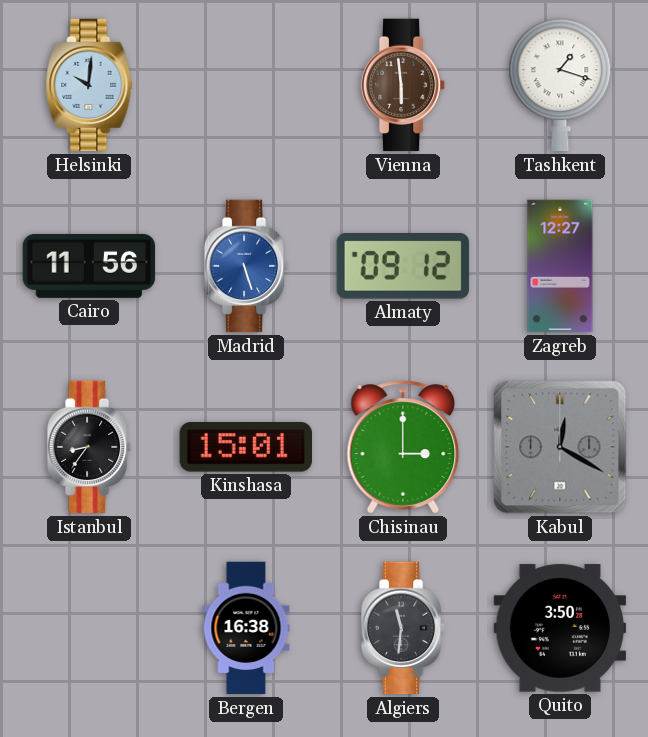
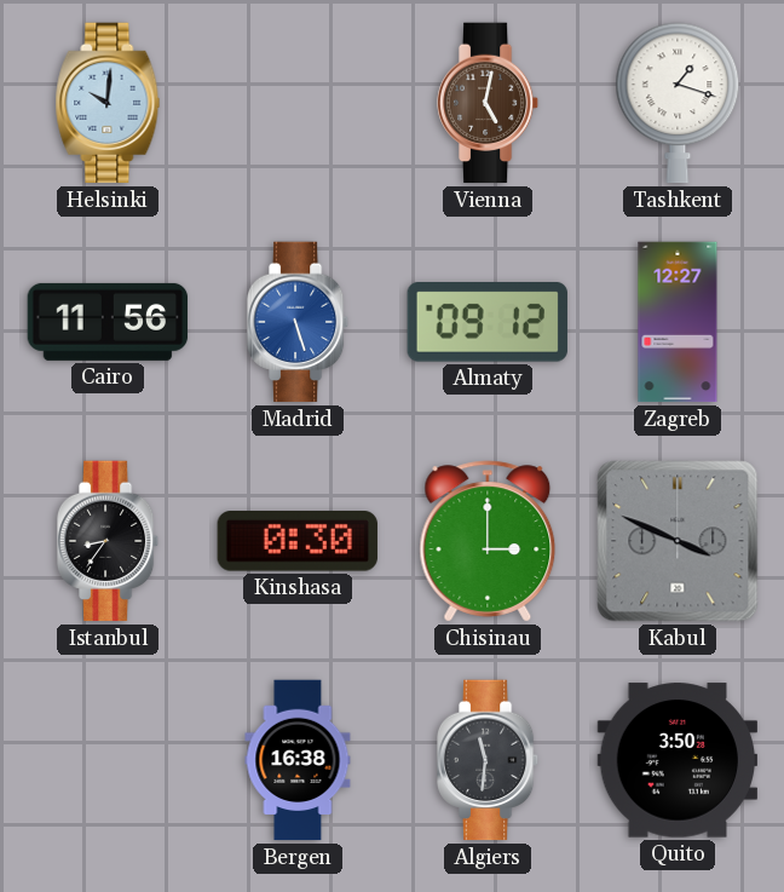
Vienna: 5:59 -> 5:02 (488, 103)
Kinshasa: 15:01 -> 0:30 (296, 541)
Kabul: 12:20 -> 3:49 (678, 541)
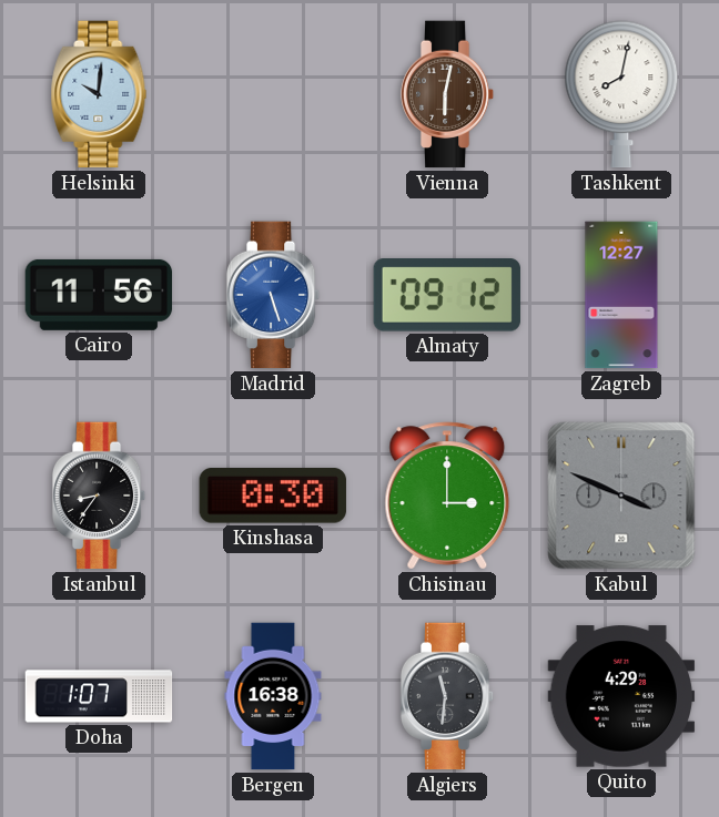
Vienna: 5:02 -> 6:02 (447, 94)
Tashkent: 1:18 -> 8:02 (621, 94)
Doha: none -> 1:07 (99, 696)
Quito: 3:50 -> 4:29 (621, 696)
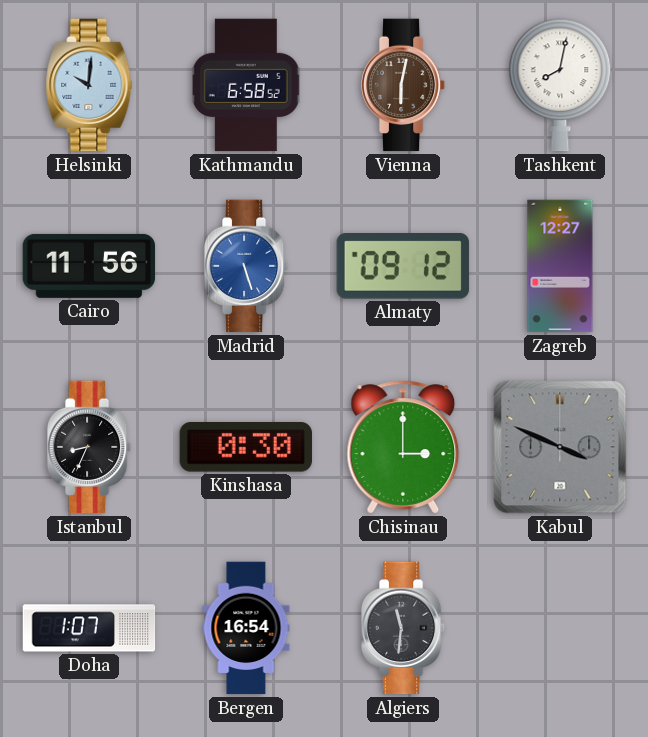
Kathmandu: none -> 6:58 (246, 85)
Istanbul: 8:36 -> 8:34 (89, 447)
Bergen: 16:38 -> 16:54 (246, 628)
Quito: 4:29 -> none (621, 696)
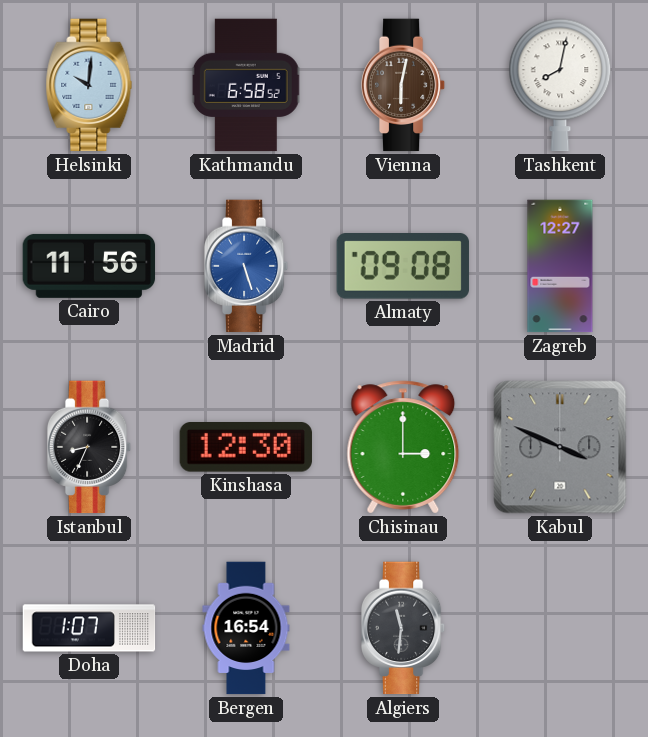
Almaty: 09:12 -> 09:08 (403, 267)
Kinshasa: 0:30 -> 12:30 (245, 447)
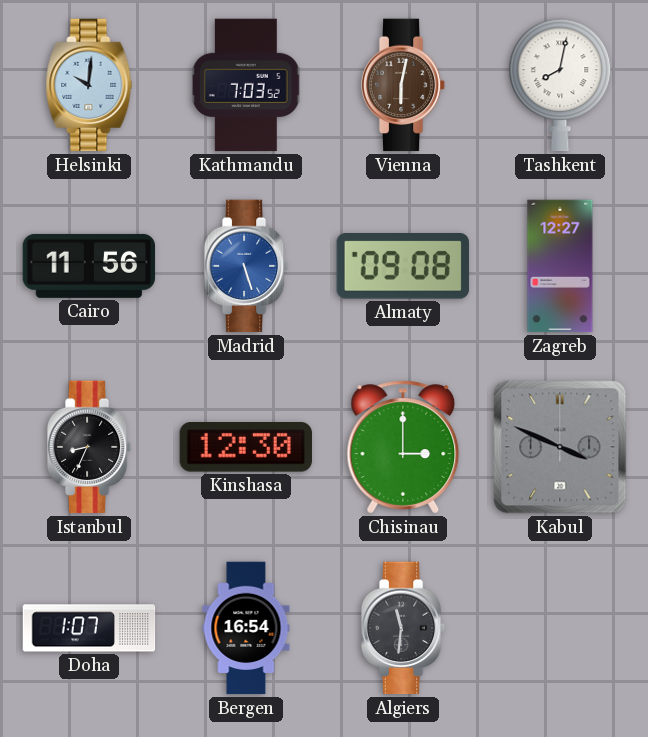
Kathmandu: 6:58 -> 7:03 (246, 85)
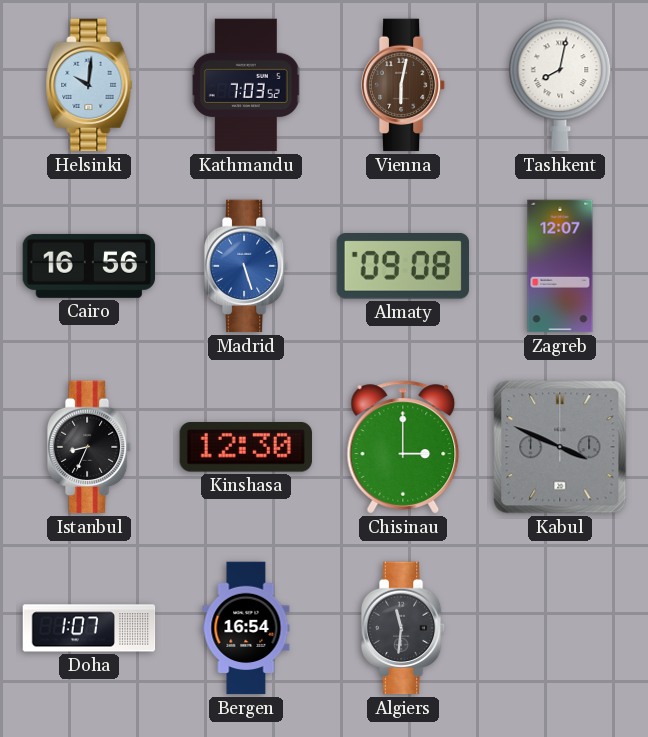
Cairo: 11:56 -> 16:56 (89, 266)
Zagreb: 12:27 -> 12:07 (560, 266)
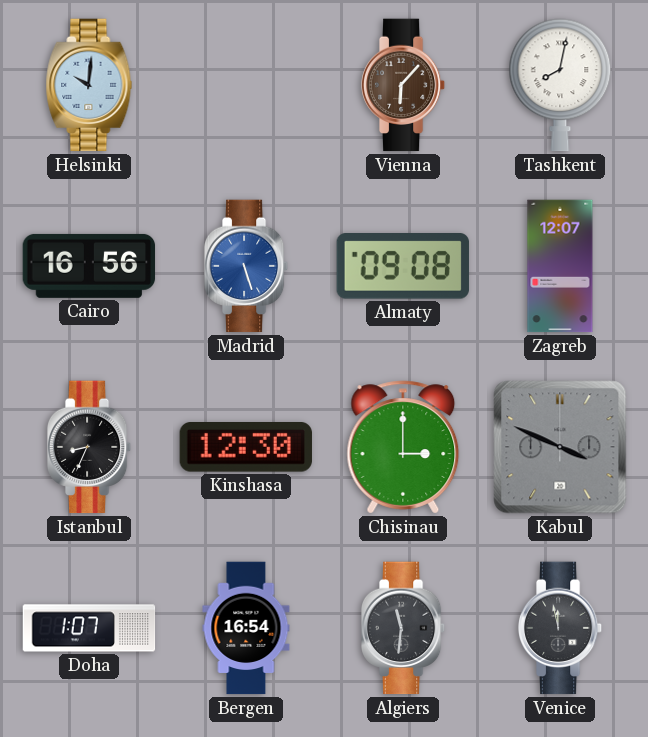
Kathmandu: 7:03 -> none (246, 85)
Vienna: 6:02 -> 6:07 (403, 85)
Venice: none -> 11:58 (560, 628)
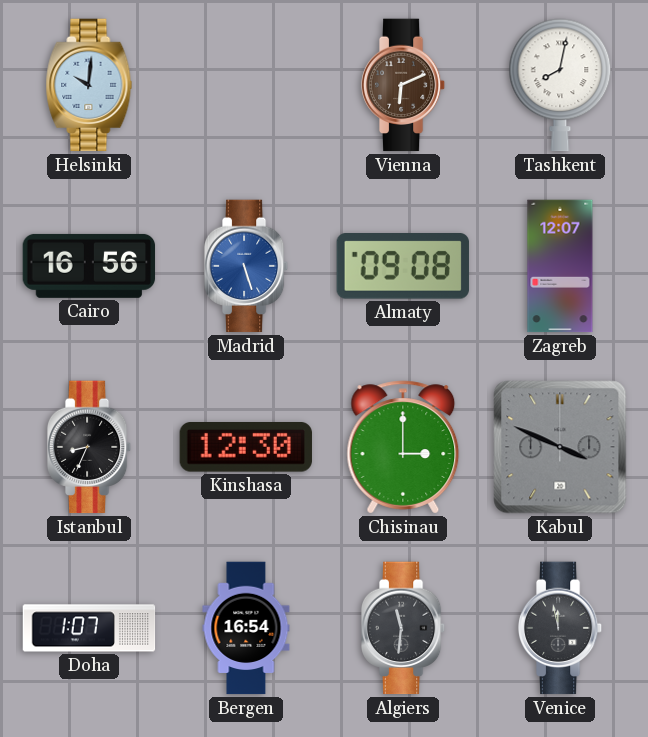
Vienna: 6:07 -> 6:11 (403, 85)
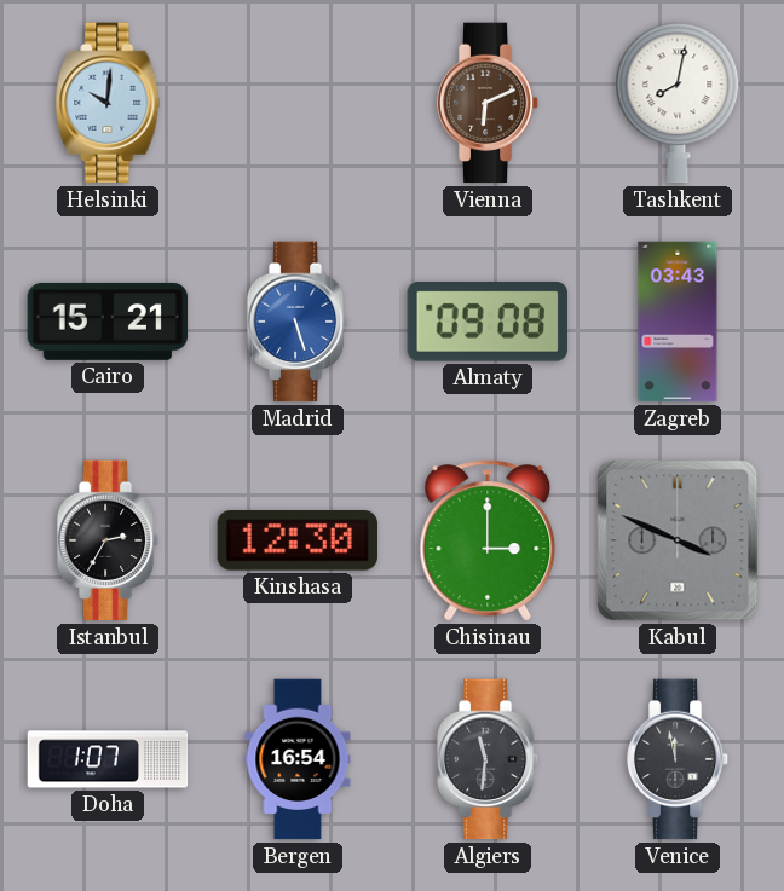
Cairo: 16:56 -> 15:21 (108, 322)
Zagreb: 12:07 -> 03:43 (678, 322)
Istanbul: 8:34 -> 2:35 (108, 540)
